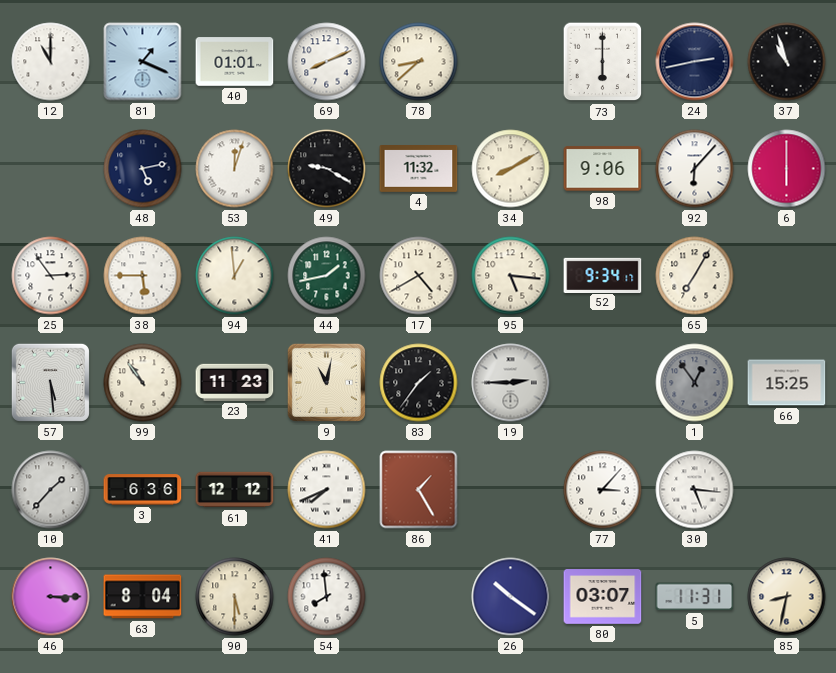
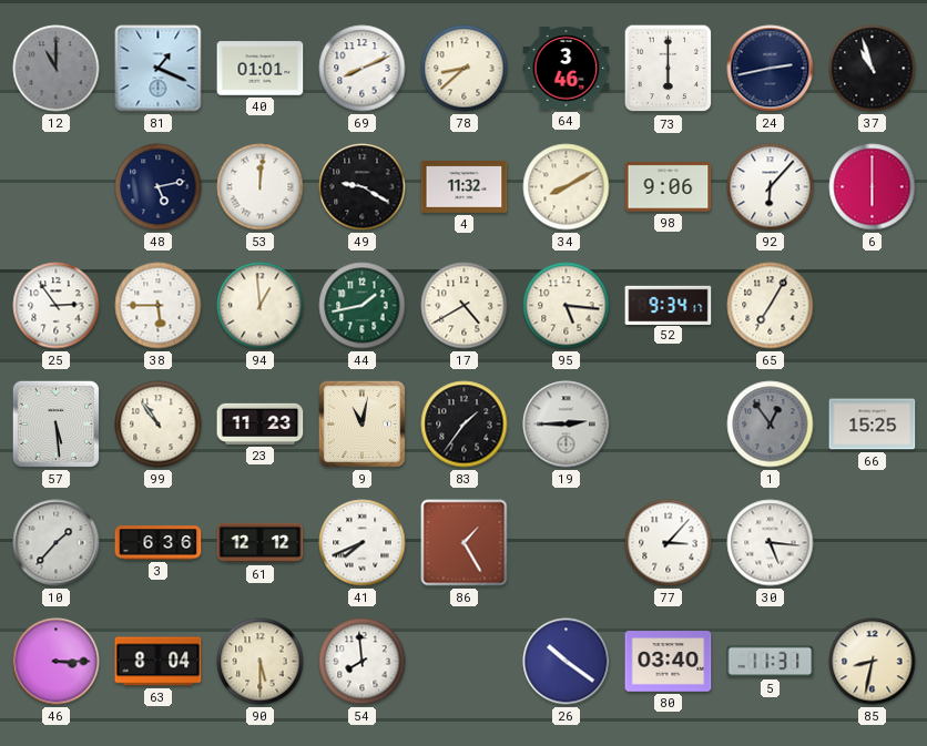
12 dial: white -> grey (57, 69)
64: none -> 3:46 (567, 69)
53: 12:03 -> 12:01 (261, 187)
80: 03:07 -> 03:40 (669, 662)
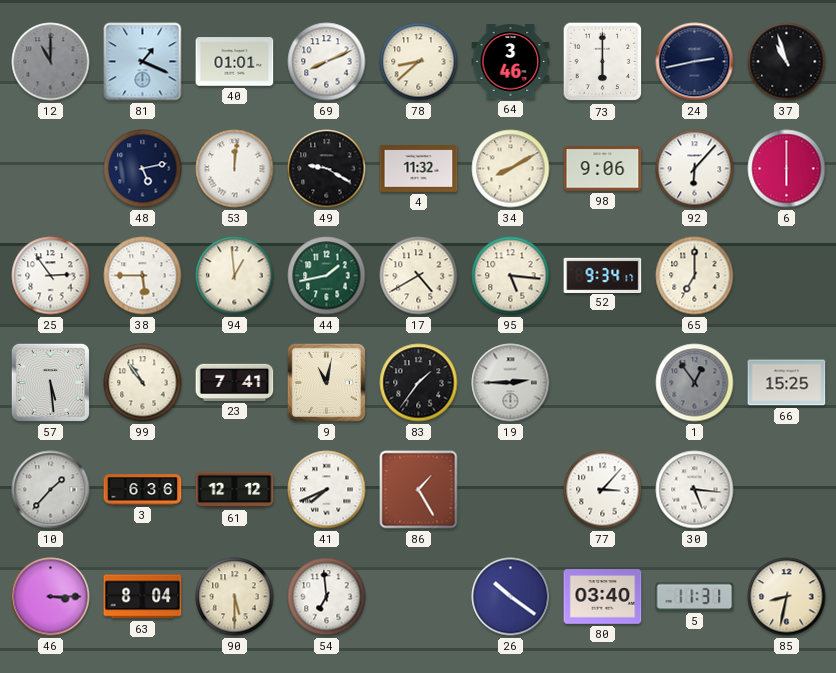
65: 7:05 -> 7:00 (695, 276)
23: 11:23 -> 7:41 (235, 382)
54: 7:59 -> 6:59 (327, 597)
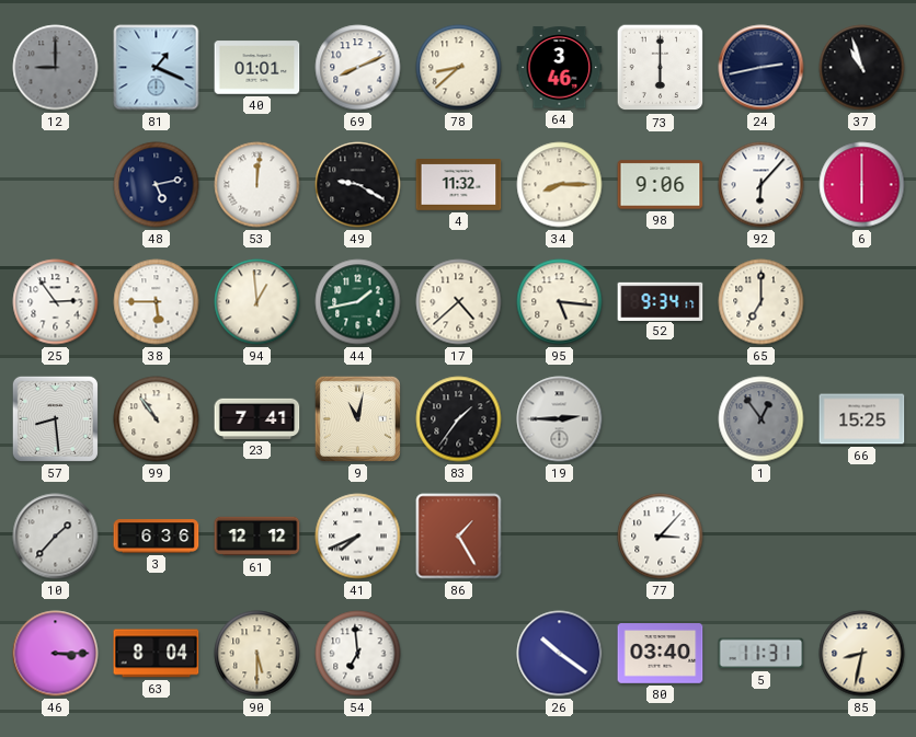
12: 11:00 -> 9:00 (56, 68)
34: 8:10 -> 8:15 (560, 185)
17: 4:40 -> 4:38 (459, 302)
57: 5:29 -> 8:29 (55, 418)
30: 5:16 -> none (695, 490)
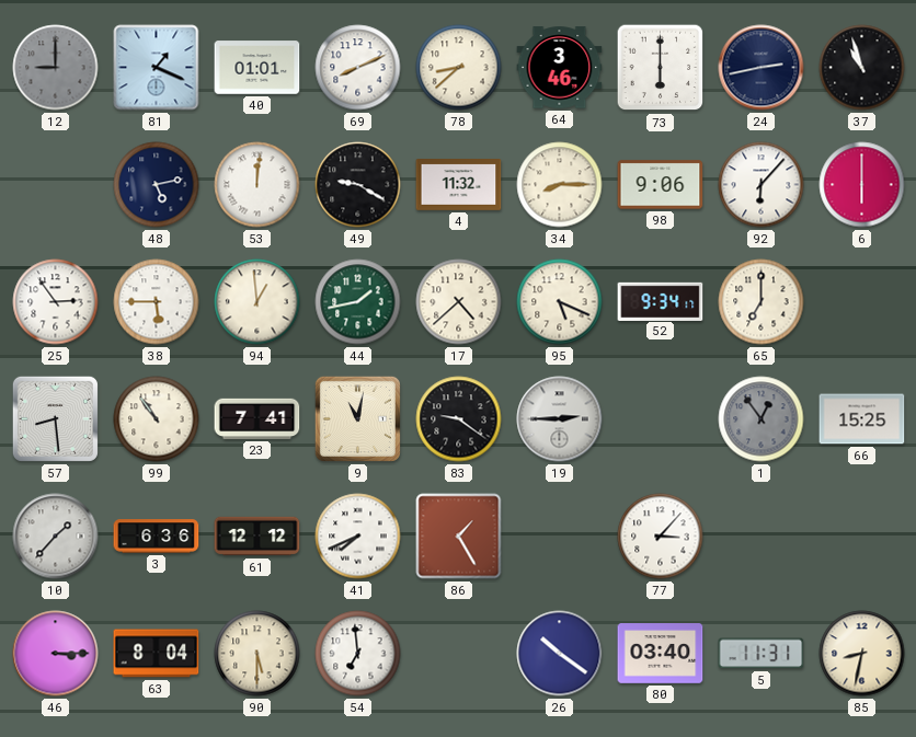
95: 5:16 -> 5:19 (560, 302)
83: 1:36 -> 9:21 (459, 419)
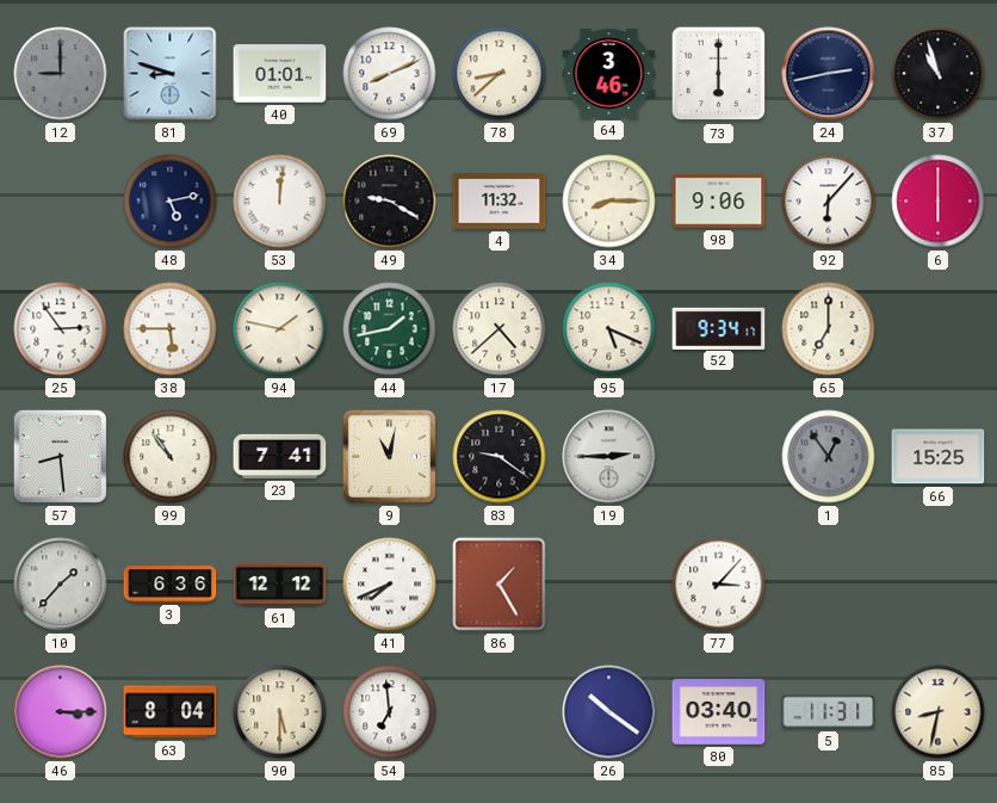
81: 1:19 -> 8:48 (171, 74)
94: 12:59 -> 1:47 (280, 329)
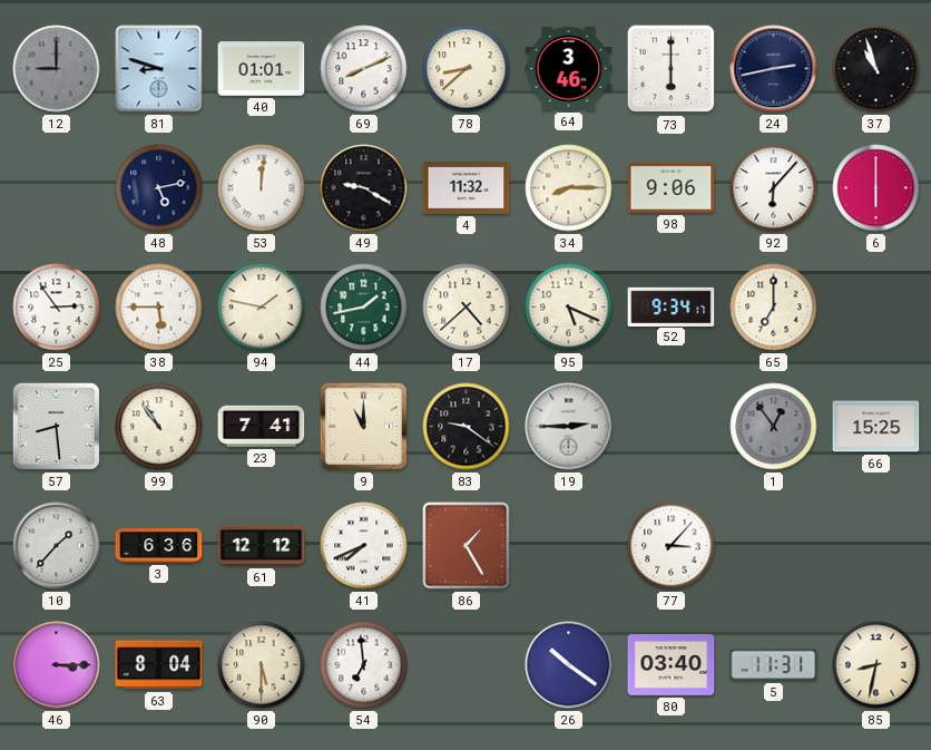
9: 11:02 -> 11:00 (363, 426)
